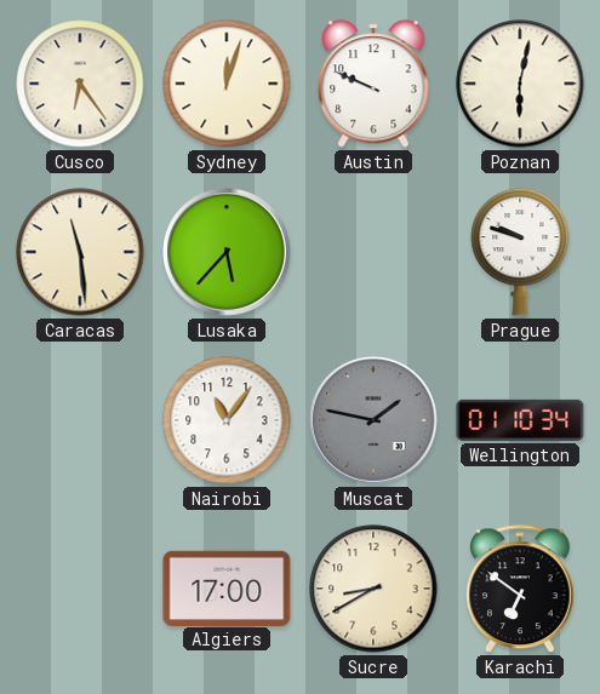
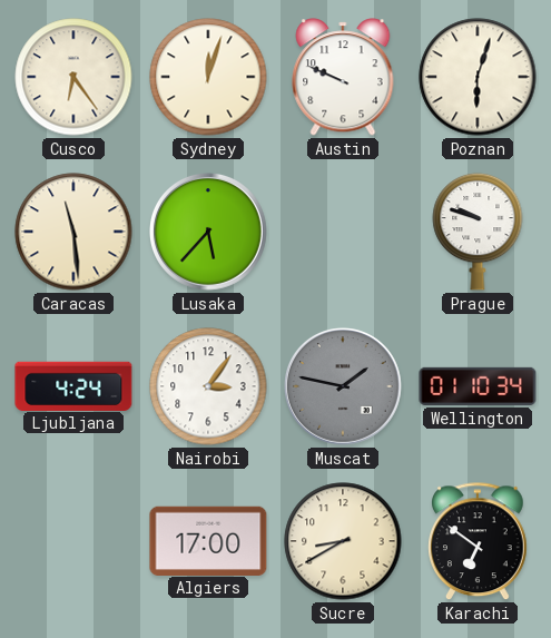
Poznan: 6:02 -> 6:03 (478, 77)
Ljubljana: none -> 4:24 (73, 385)
Nairobi: 11:06 -> 3:06 (208, 386)
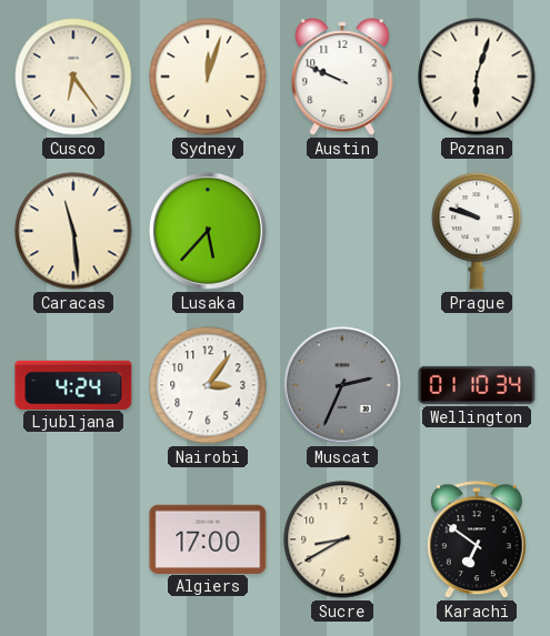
Muscat: 1:47 -> 2:34 (343, 386)
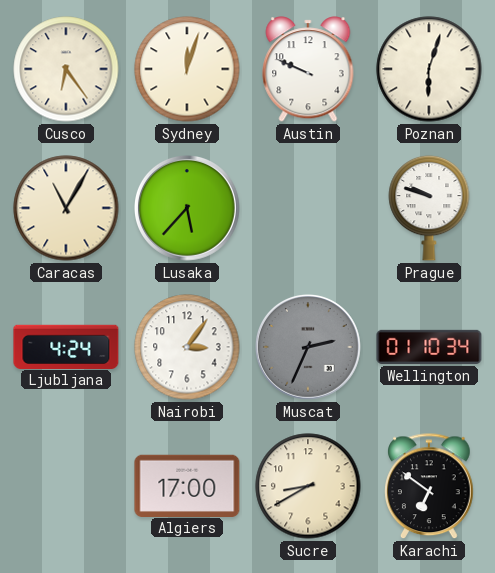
Caracas: 11:29 -> 11:05 (66, 208)
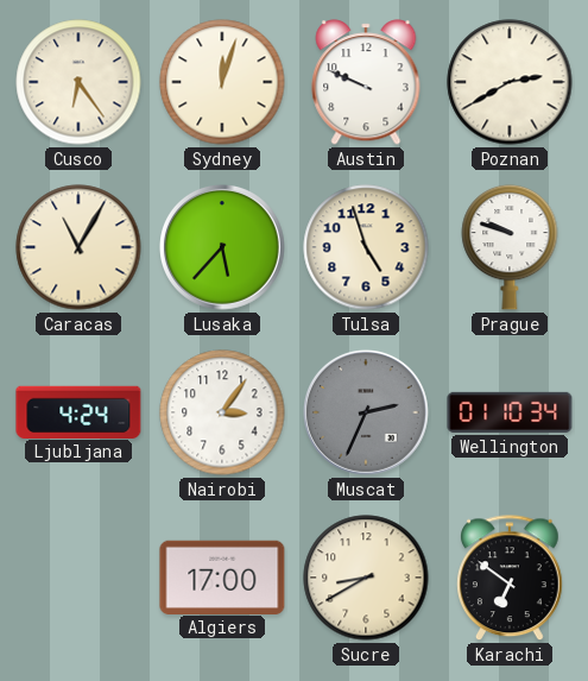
Poznan: 6:03 -> 2:40 (510, 82)
Tulsa: none -> 4:57 (366, 247)
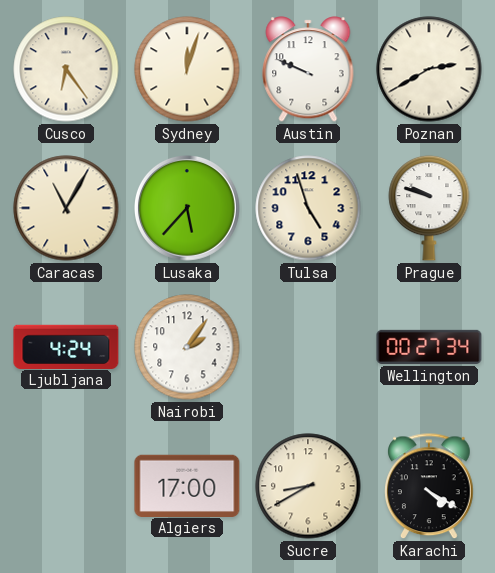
Nairobi: 3:06 -> 2:06 (187, 347)
Muscat: 2:34 -> none (367, 414)
Wellington: 01:10 -> 00:27 (429, 347)
Karachi: 6:51 -> 4:20 (430, 487)
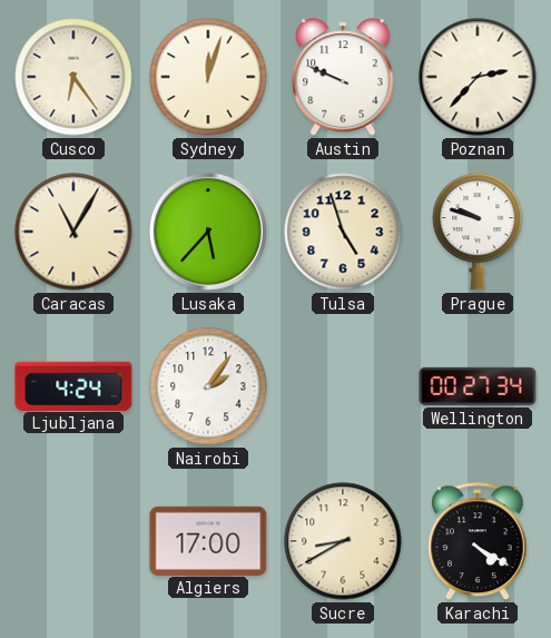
Poznan: 2:40 -> 2:37 (478, 77)
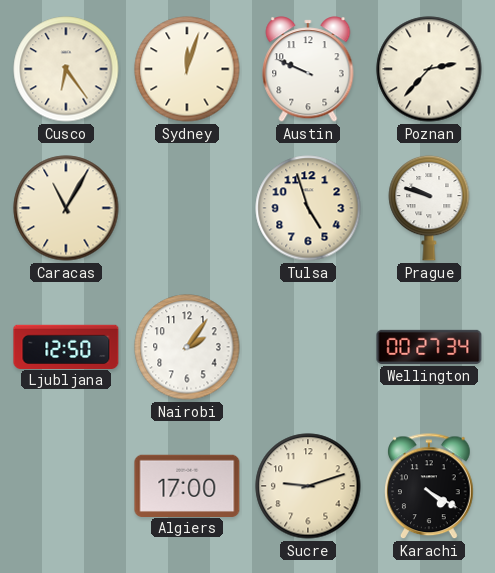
Lusaka: 5:37 -> none (209, 233)
Ljubljana: 4:24 -> 12:50 (66, 346)
Sucre: 8:40 -> 9:12 (308, 486)
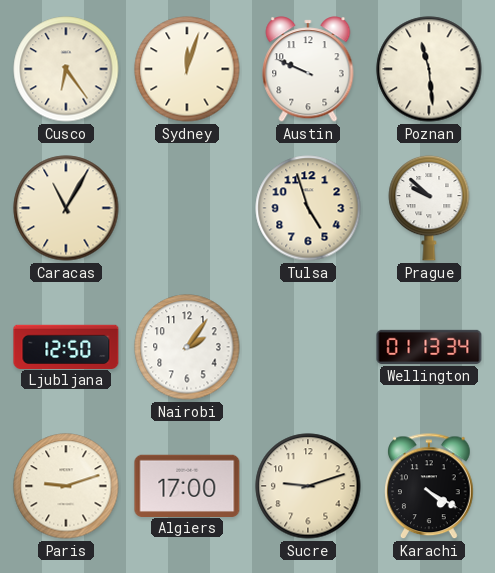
Poznan: 2:37 -> 11:29 (429, 69)
Prague: 9:48 -> 9:52 (429, 208)
Wellington: 00:27 -> 01:13 (429, 347)
Paris: none -> 9:12 (66, 486)
